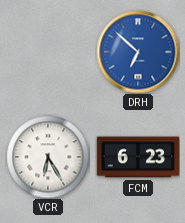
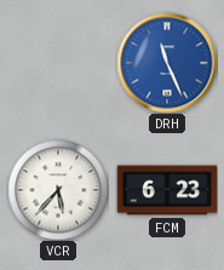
DRH: 6:52 -> 11:26 (167, 63)
VCR: 6:25 -> 5:37 (58, 190)
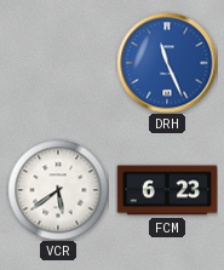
VCR: 5:37 -> 5:39 (58, 190)
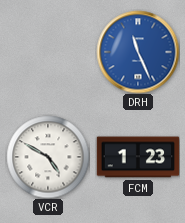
VCR: 5:39 -> 4:50 (48, 157)
FCM: 6:23 -> 1:23 (138, 157)
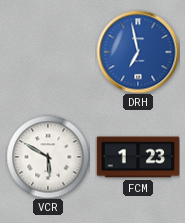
DRH: 11:26 -> 6:58 (138, 52)
VCR: 4:50 -> 5:50 (48, 157)
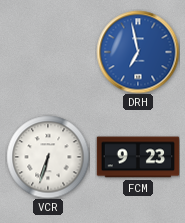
VCR: 5:50 -> 6:33 (48, 157)
FCM: 1:23 -> 9:23 (138, 157)
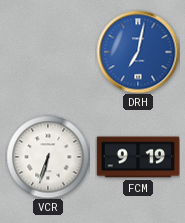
DRH: 6:58 -> 7:02 (138, 52)
FCM: 9:23 -> 9:19 (138, 157)
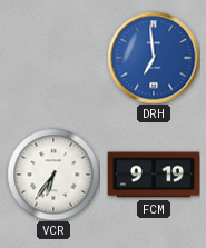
DRH: 7:02 -> 6:59 (154, 58)
VCR: 6:33 -> 6:36 (53, 175)
